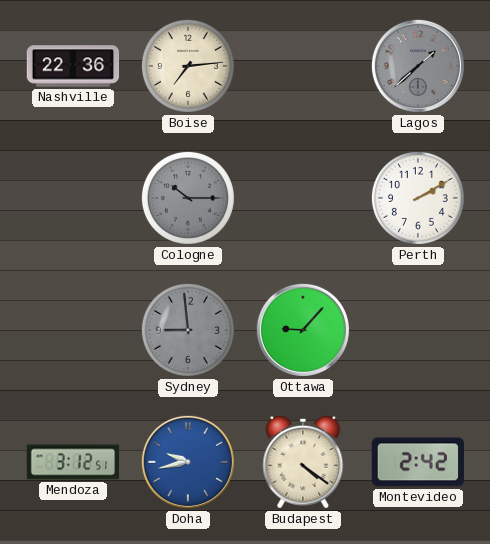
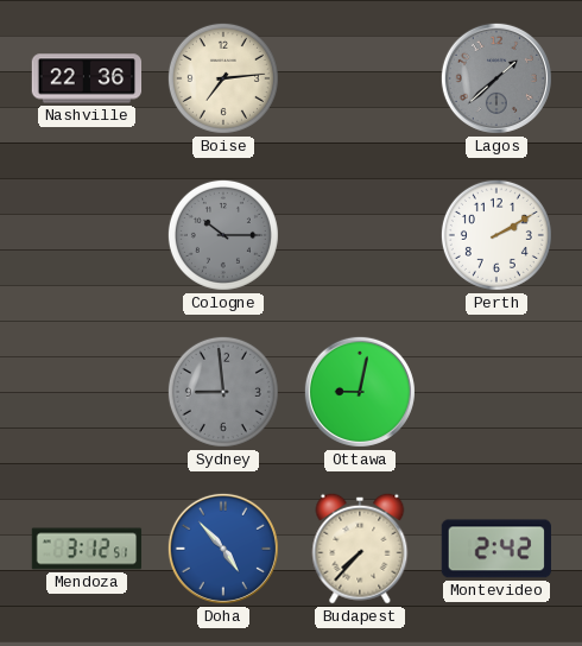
Ottawa: 9:07 -> 9:02 (360, 392)
Doha: 9:43 -> 4:53 (223, 549)
Budapest: 4:21 -> 7:37 (360, 549)
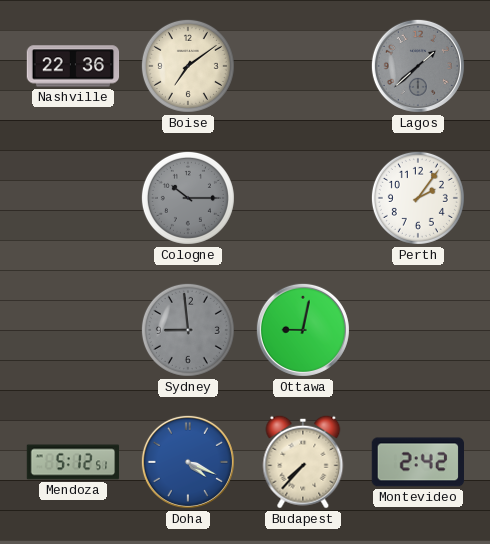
Boise: 7:14 -> 7:09 (188, 66)
Perth: 2:10 -> 2:06 (418, 198)
Mendoza: 3:12 -> 5:12 (73, 462)
Doha: 4:53 -> 4:19 (188, 462)
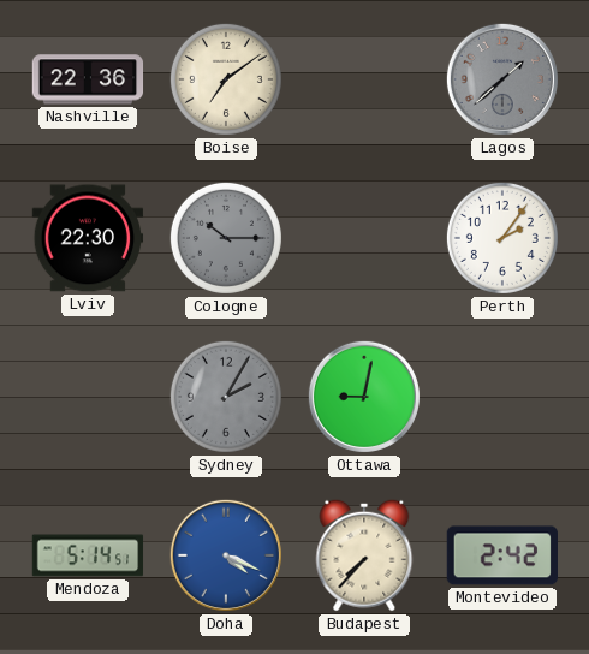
Lviv: none -> 22:30 (88, 238)
Sydney: 8:59 -> 2:05 (226, 397)
Mendoza: 5:12 -> 5:14 (88, 555)
